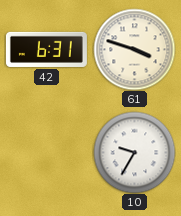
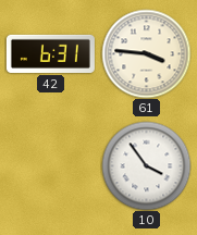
61: 3:48 -> 3:46 (146, 53)
10: 9:35 -> 3:54 (146, 165)
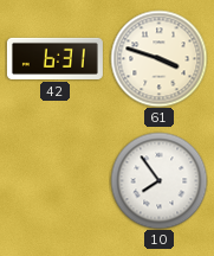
61: 3:46 -> 3:48 (158, 58)
10: 3:54 -> 7:54 (158, 180)
